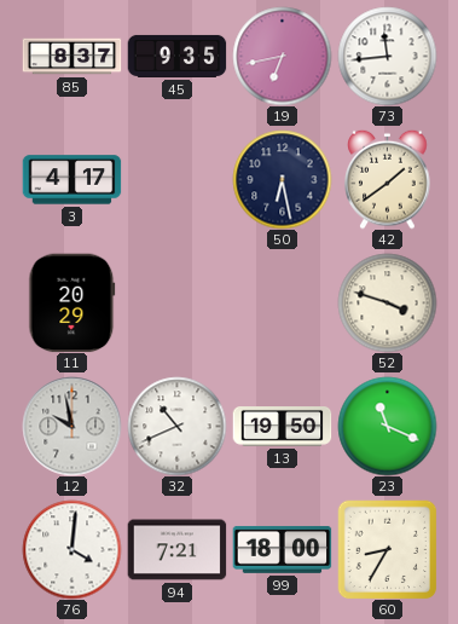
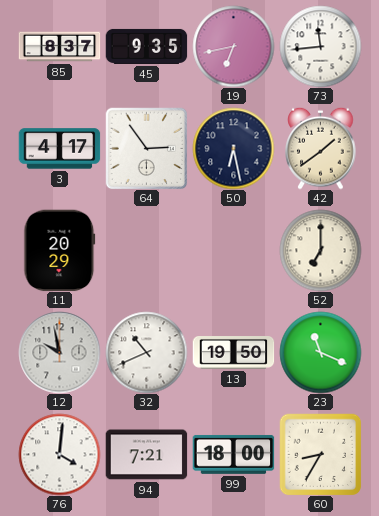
64: none -> 2:54 (146, 148)
52: 3:48 -> 7:00 (320, 250)
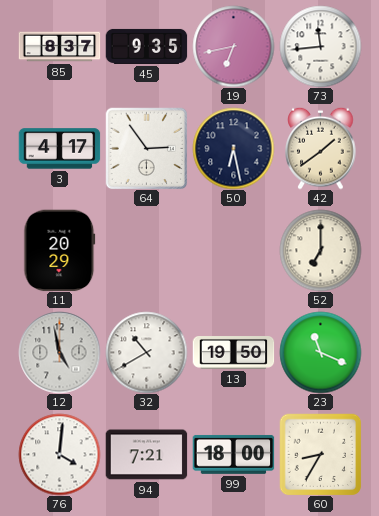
12: 9:58 -> 4:58 (59, 352)
32: 10:41 -> 10:40 (146, 352)
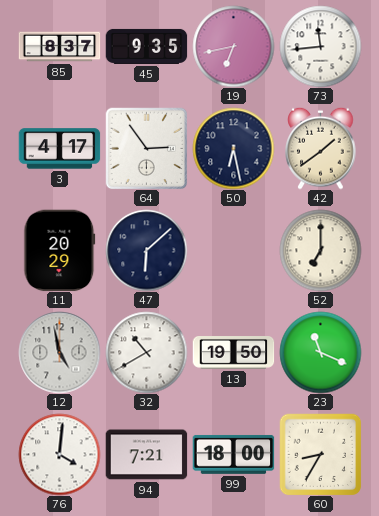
47: none -> 6:08 (146, 250)
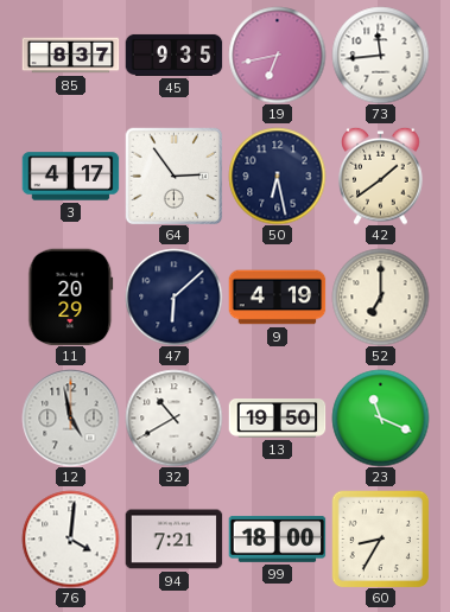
9: none -> 4:19 (277, 298)
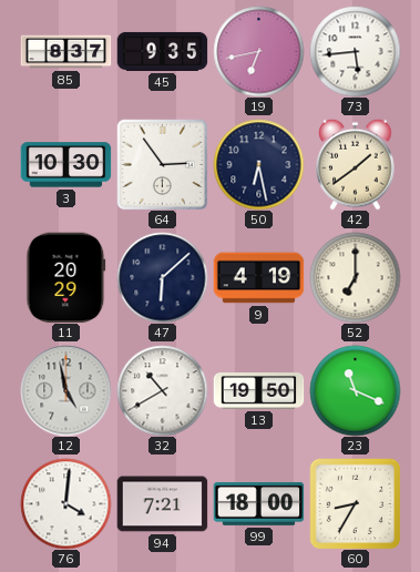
73: 11:44 -> 5:44 (355, 51)
3: 4:17 -> 10:30 (65, 165)
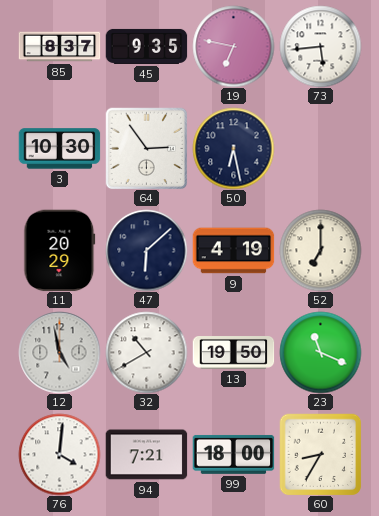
19: 6:43 -> 6:47 (233, 46)
42: 1:39 -> none (356, 164)
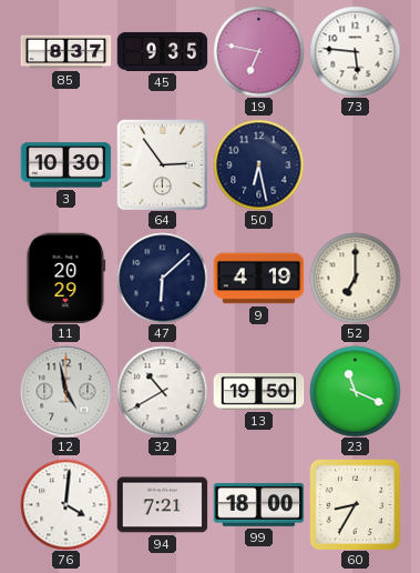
73: 5:44 -> 5:46 (355, 51)
